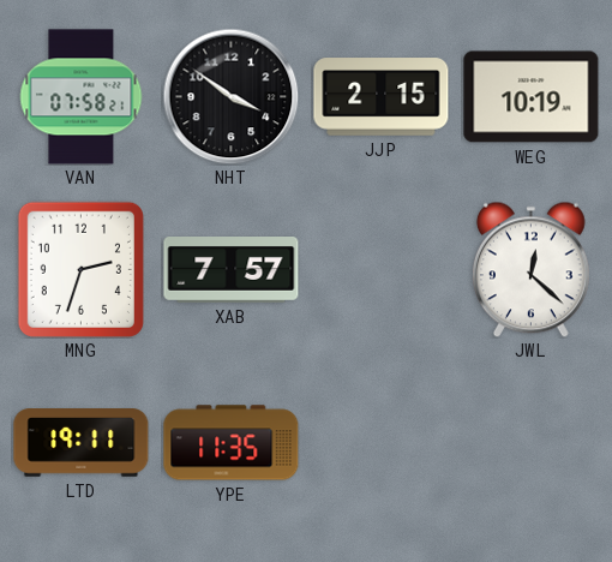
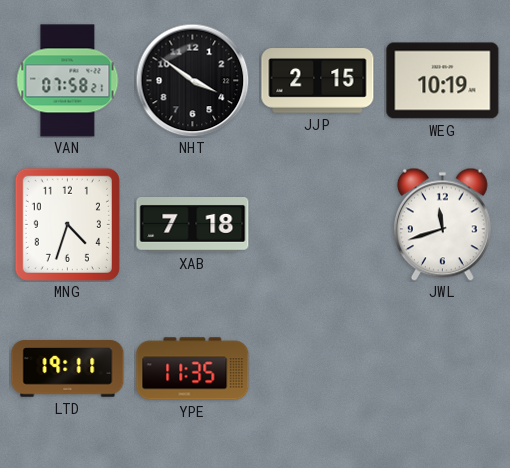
MNG: 2:33 -> 4:33 (67, 224)
XAB: 7:57 -> 7:18 (193, 225)
JWL: 12:22 -> 11:42 (442, 224)
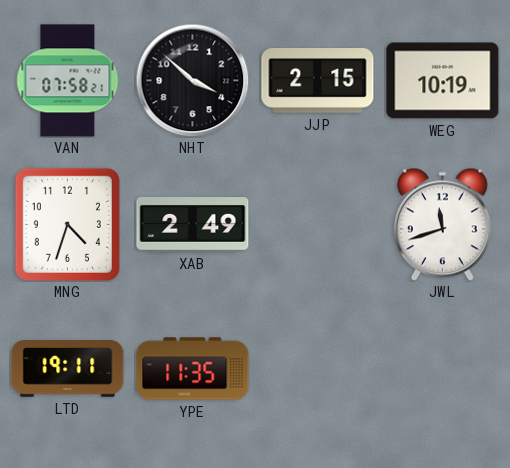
NHT: 3:51 -> 3:52 (192, 80)
XAB: 7:18 -> 2:49 (193, 225)
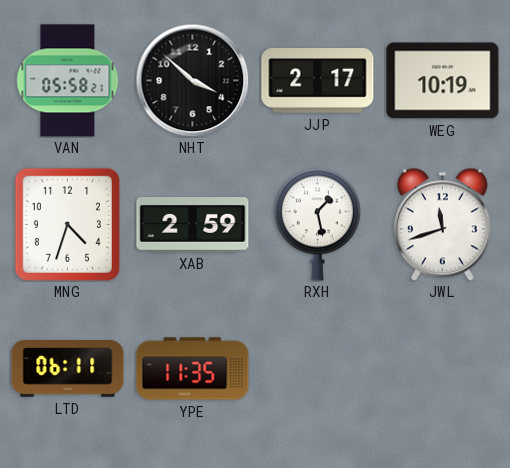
VAN: 07:58 -> 05:58 (68, 81)
JJP: 2:15 -> 2:17 (318, 81)
XAB: 2:49 -> 2:59 (193, 225)
RXH: none -> 1:28 (317, 224)
LTD: 19:11 -> 06:11 (68, 369)
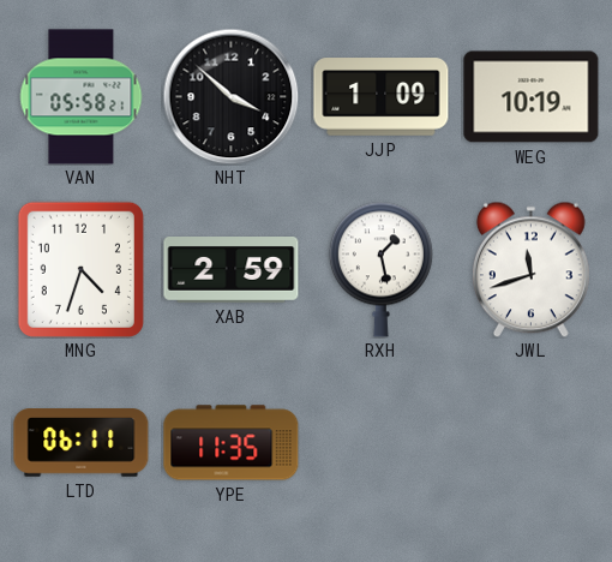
JJP: 2:17 -> 1:09 (382, 97)
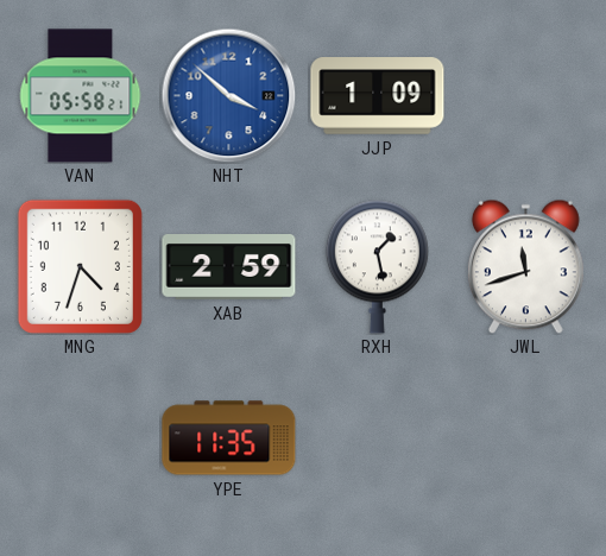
NHT dial: black -> blue (228, 95)
WEG: 10:19 -> none (532, 97)
LTD: 06:11 -> none (82, 443)
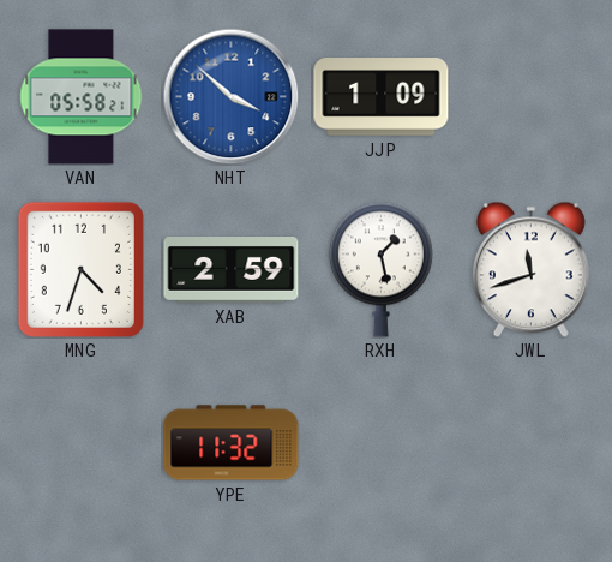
YPE: 11:35 -> 11:32 (232, 443)
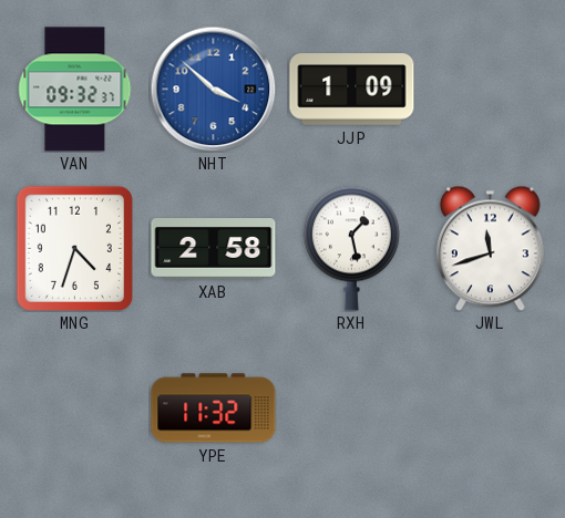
VAN: 05:58 -> 09:32 (75, 90)
XAB: 2:59 -> 2:58 (214, 249)
